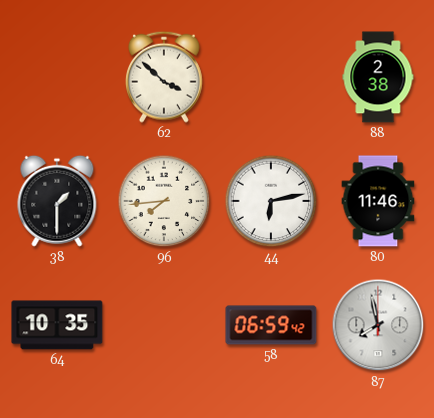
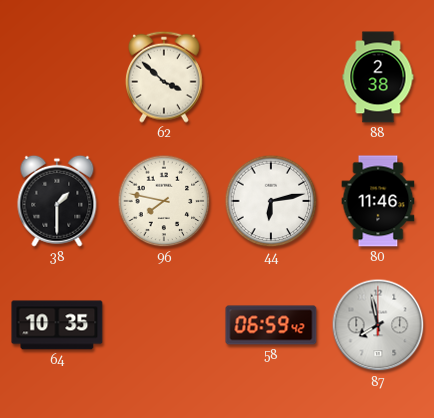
96: 7:44 -> 7:47 (164, 201)
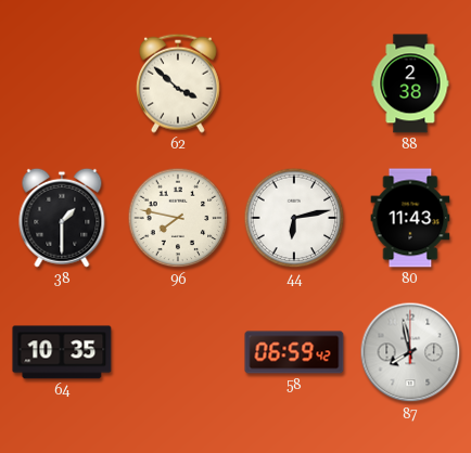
80: 11:46 -> 11:43 (410, 218)
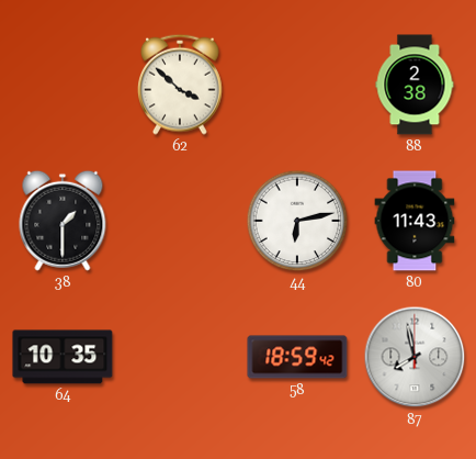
96: 7:47 -> none (178, 218)
58: 06:59 -> 18:59 (297, 357)
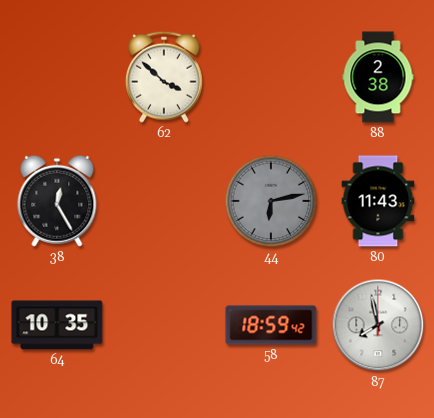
38: 1:30 -> 12:25 (57, 201)
44 dial: white -> grey (271, 201)
